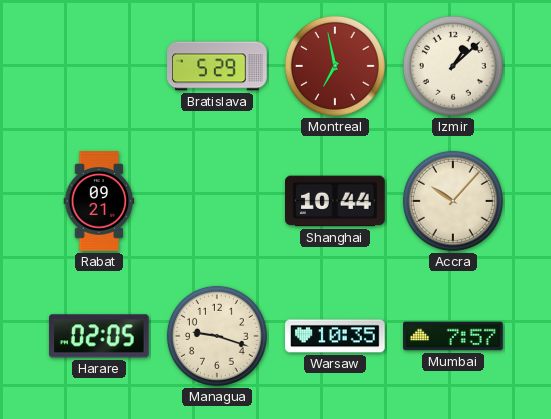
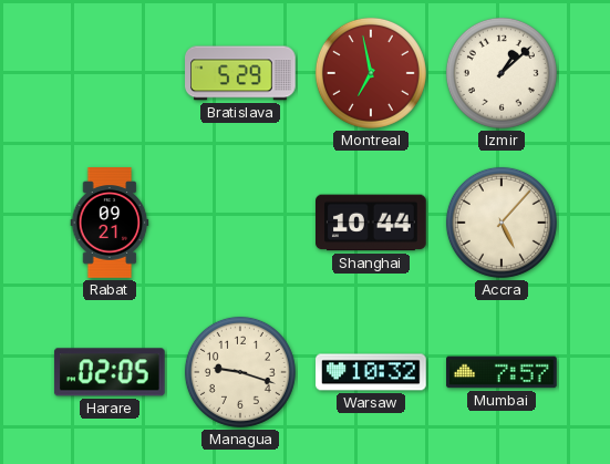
Accra: 10:07 -> 5:07 (502, 223)
Warsaw: 10:35 -> 10:32 (371, 372)
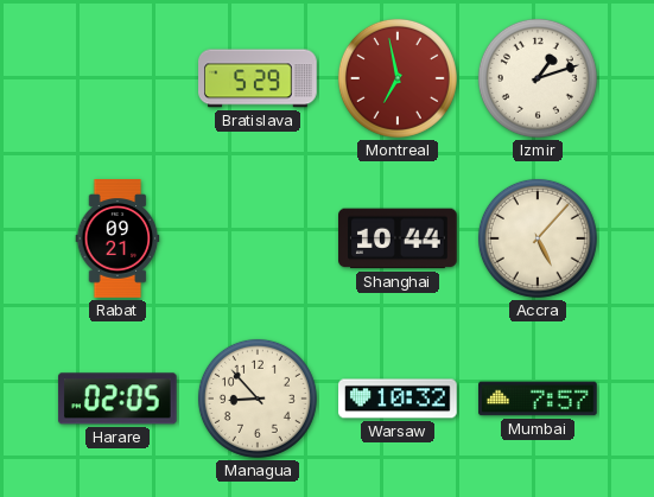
Izmir: 1:08 -> 1:12 (538, 78)
Managua: 9:18 -> 8:53 (258, 399)
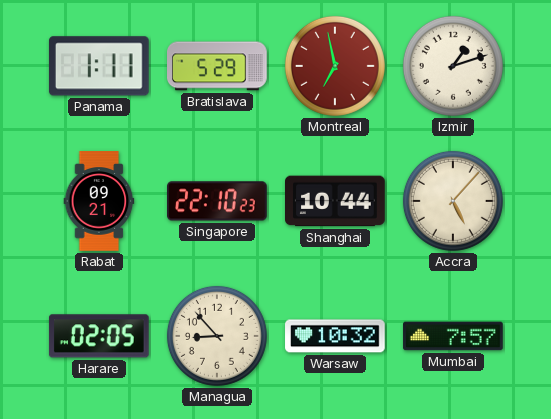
Panama: none -> 1:11 (99, 66)
Singapore: none -> 22:10 (217, 201)
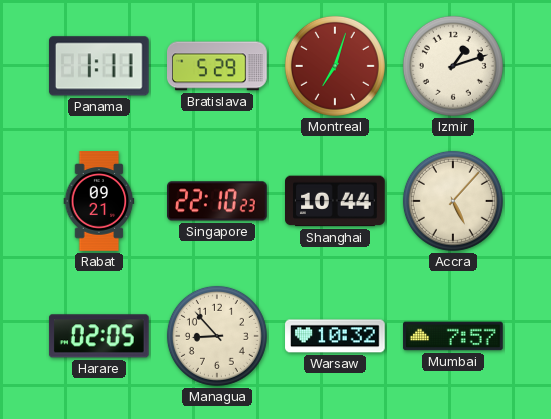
Montreal: 6:58 -> 7:03 (335, 66)
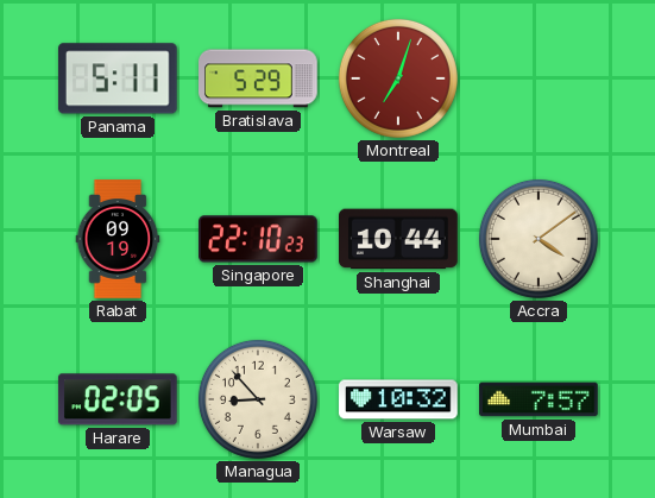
Panama: 1:11 -> 5:11 (118, 78)
Izmir: 1:12 -> none (453, 66)
Rabat: 09:21 -> 09:19 (118, 239)
Accra: 5:07 -> 4:09 (539, 239)
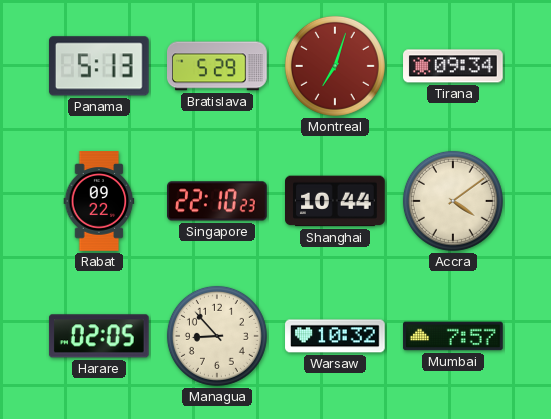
Panama: 5:11 -> 5:13 (99, 66)
Tirana: none -> 09:34 (453, 66)
Rabat: 09:19 -> 09:22 (99, 201)
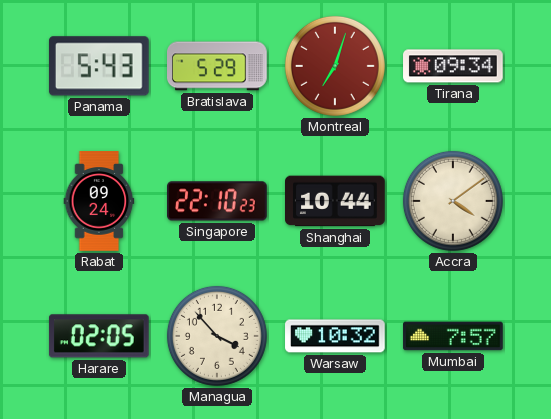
Panama: 5:13 -> 5:43 (99, 66)
Rabat: 09:22 -> 09:24 (99, 201)
Managua: 8:53 -> 3:53 (217, 336)
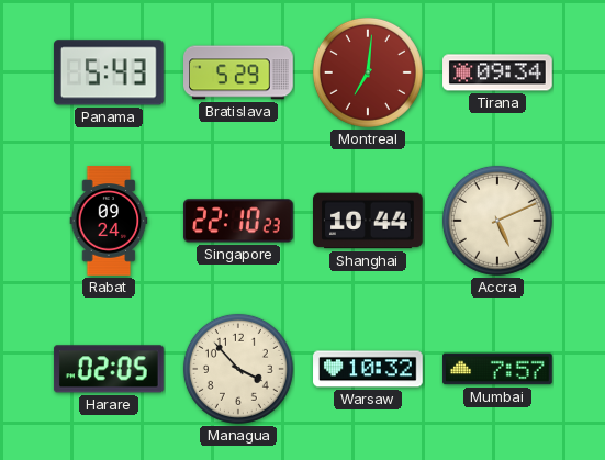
Montreal: 7:03 -> 7:01 (368, 72)
Accra: 4:09 -> 5:11 (497, 221)
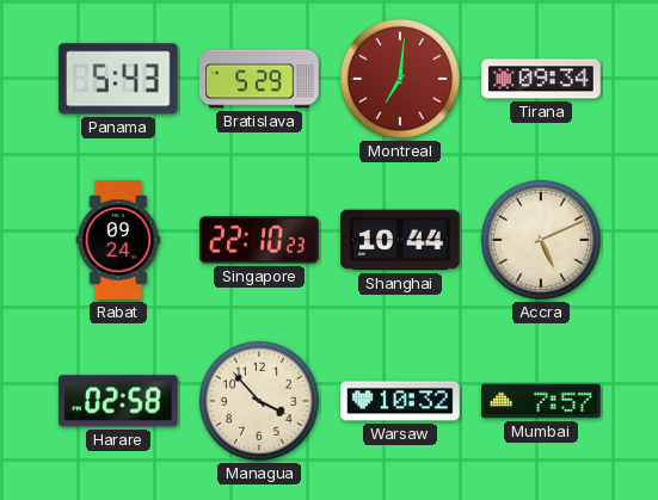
Harare: 02:05 -> 02:58 (118, 401)
